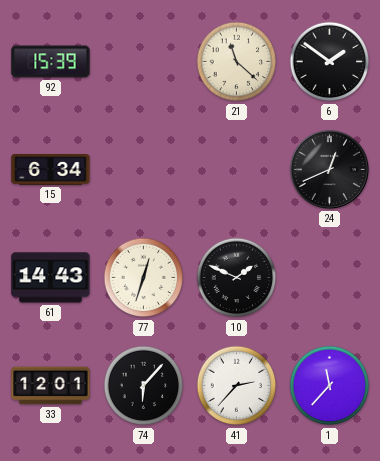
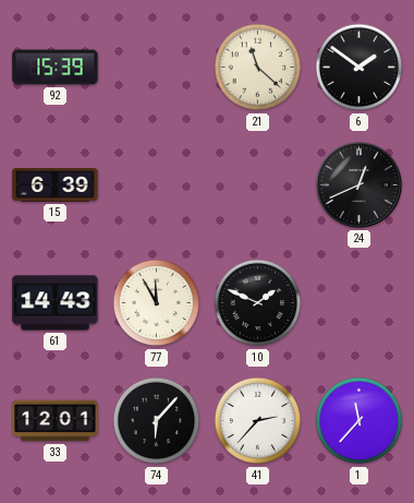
15: 6:34 -> 6:39 (56, 185)
77: 12:33 -> 11:55 (157, 303)
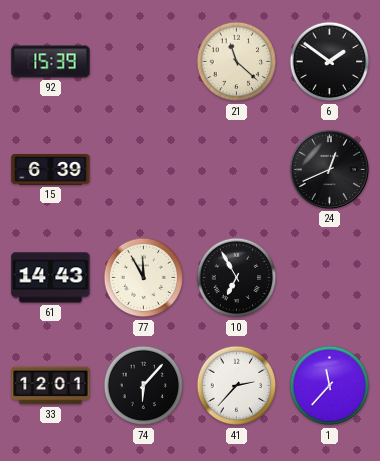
10: 1:49 -> 6:55 (237, 278)
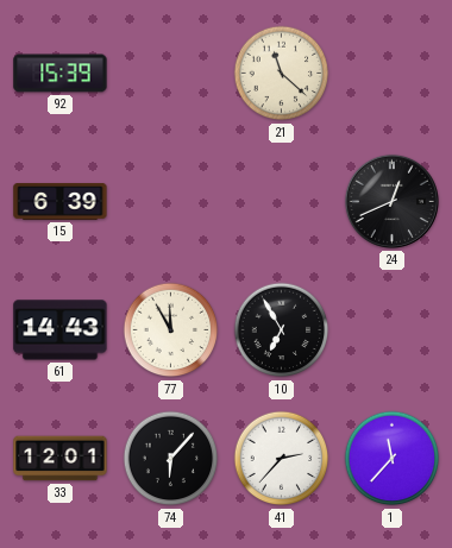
6: 1:51 -> none (330, 62)
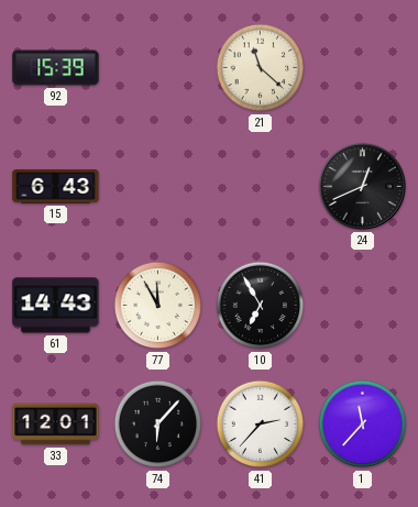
15: 6:39 -> 6:43 (56, 187)
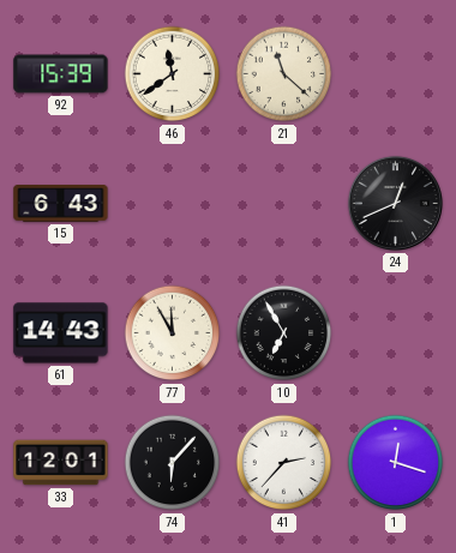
46: none -> 11:39 (173, 74)
1: 11:37 -> 12:18 (396, 463)
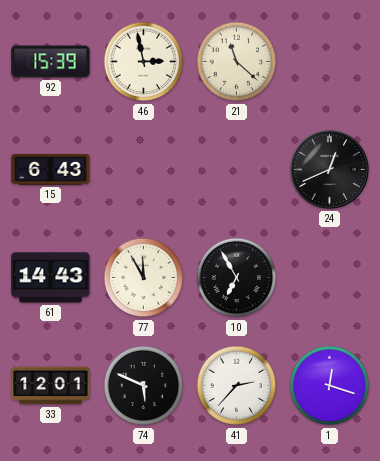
46: 11:39 -> 2:58 (144, 62)
74: 6:07 -> 5:49 (144, 386)
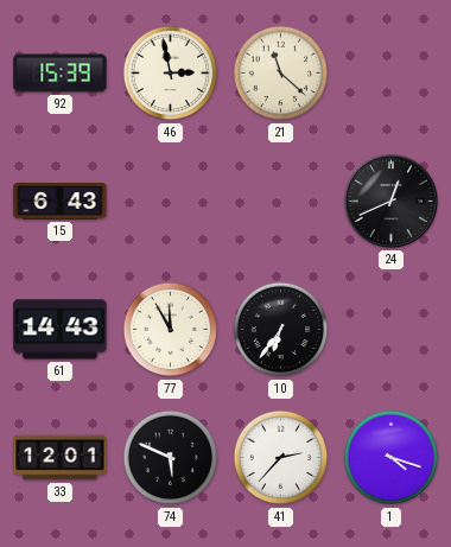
10: 6:55 -> 6:36 (281, 330)
1: 12:18 -> 4:18 (392, 458)
